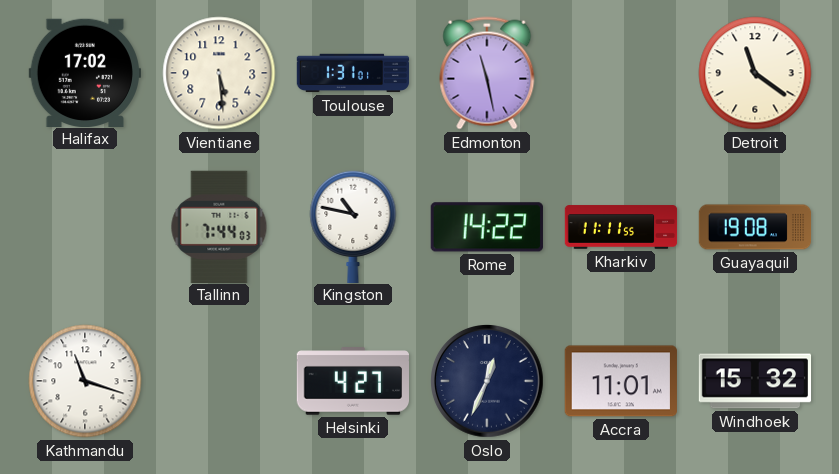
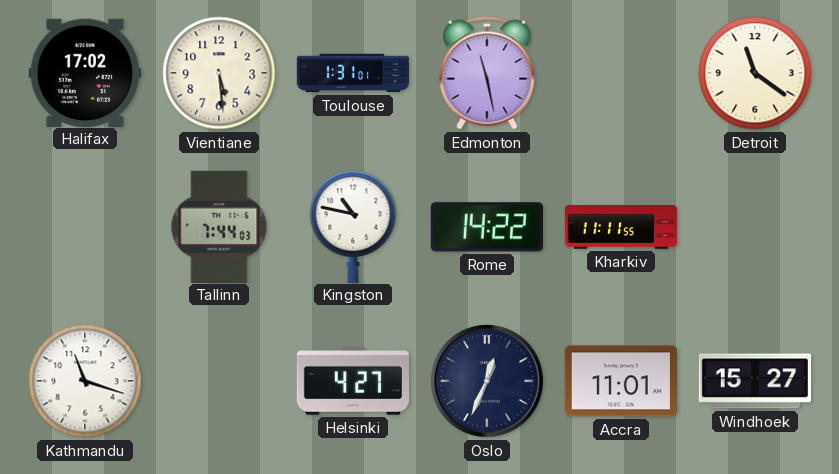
Guayaquil: 19:08 -> none (755, 227)
Windhoek: 15:32 -> 15:27 (755, 381)
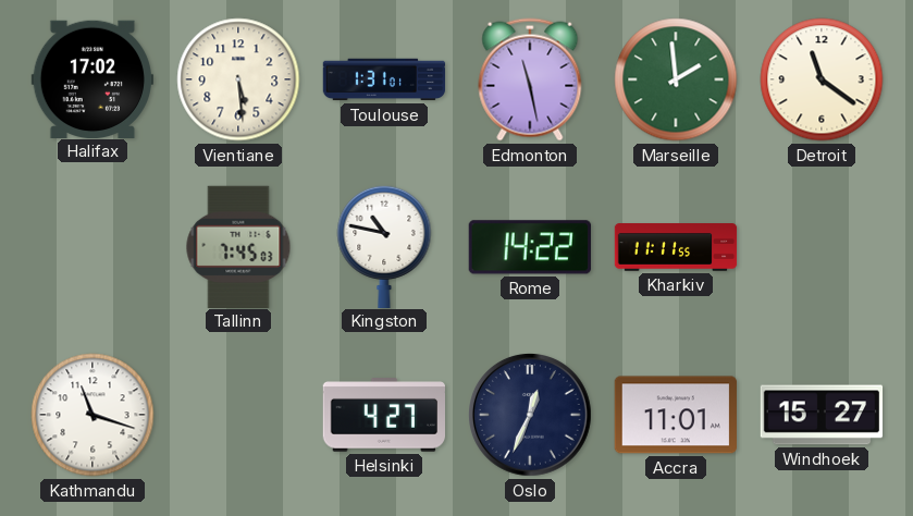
Marseille: none -> 1:59 (676, 79)
Tallinn: 7:44 -> 7:45 (238, 246)
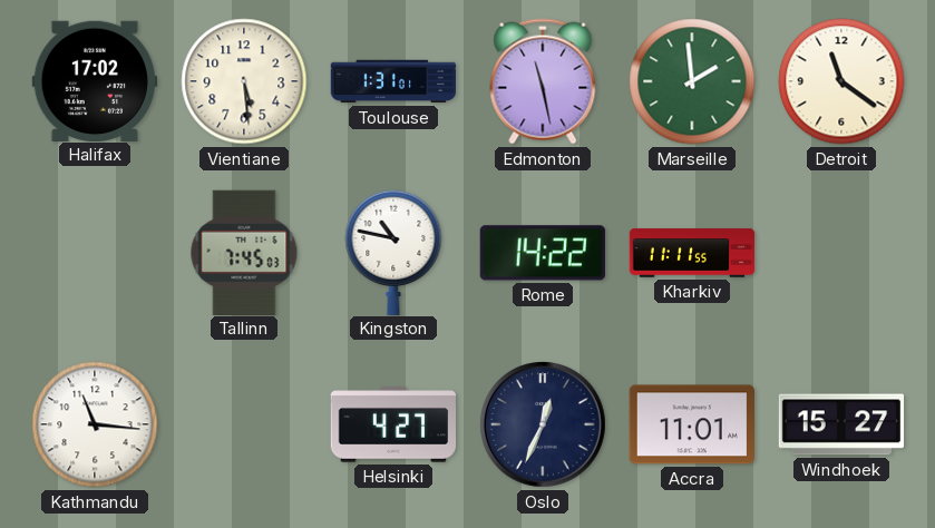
Kathmandu: 11:18 -> 11:16 (95, 424)
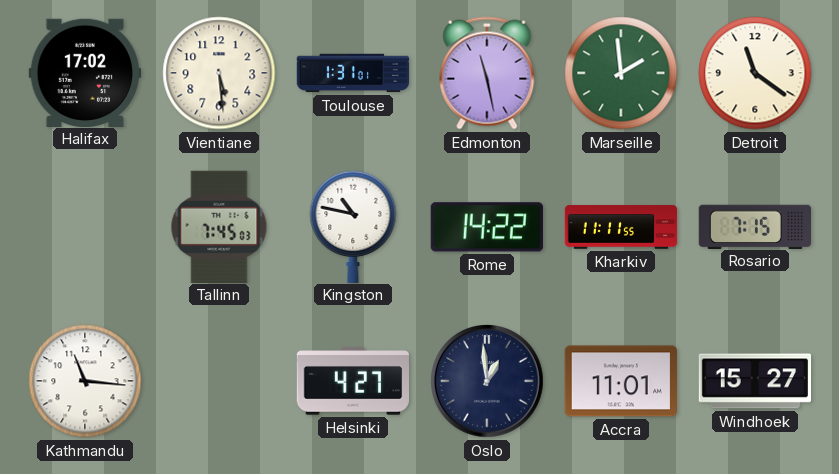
Rosario: none -> 7:15 (754, 226)
Oslo: 12:34 -> 12:59 (488, 382)
